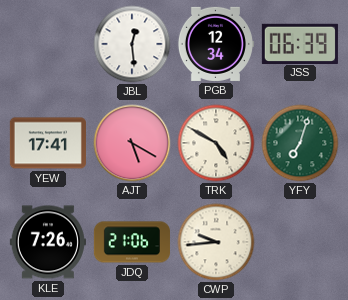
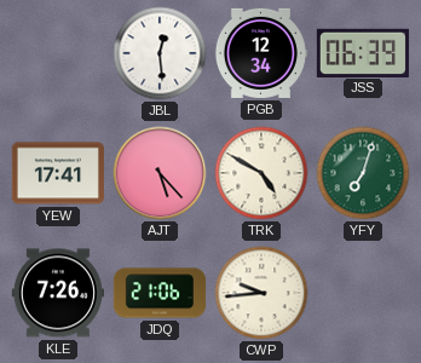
AJT: 5:20 -> 5:23 (160, 173)
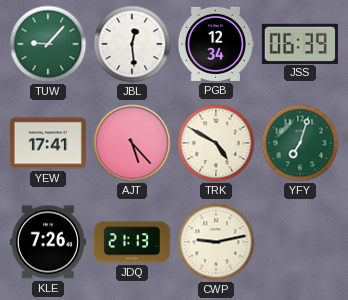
TUW: none -> 9:07 (48, 44)
JDQ: 21:06 -> 21:13 (132, 242)
CWP: 9:44 -> 9:13 (216, 242)
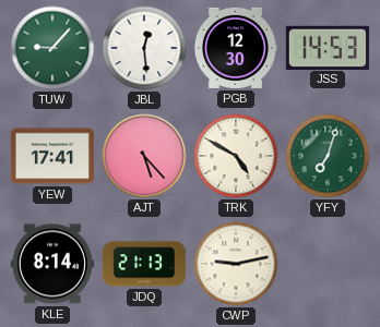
PGB: 12:34 -> 12:30 (235, 48)
JSS: 06:39 -> 14:53 (328, 47)
KLE: 7:26 -> 8:14 (52, 264)
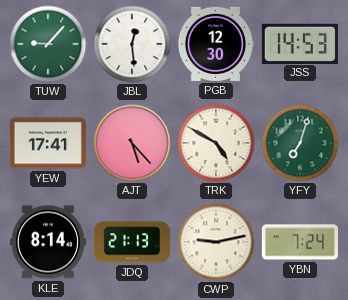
YBN: none -> 7:24 (300, 242)
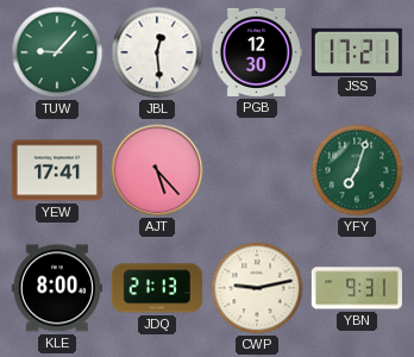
JSS: 14:53 -> 17:21 (357, 51)
TRK: 4:50 -> none (216, 143)
KLE: 8:14 -> 8:00 (57, 288)
YBN: 7:24 -> 9:31 (357, 288)
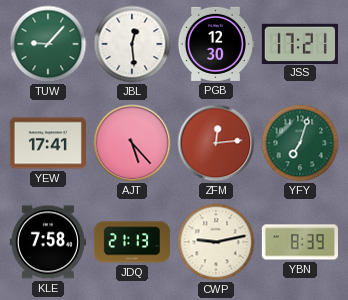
ZFM: none -> 12:14 (216, 143)
KLE: 8:00 -> 7:58 (48, 242)
YBN: 9:31 -> 8:39 (300, 242)
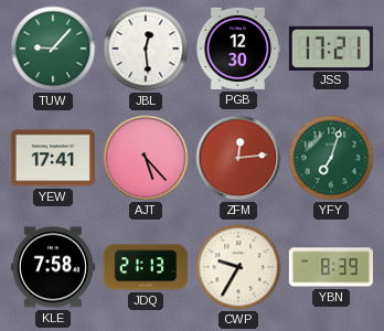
CWP: 9:13 -> 9:35 (238, 267)
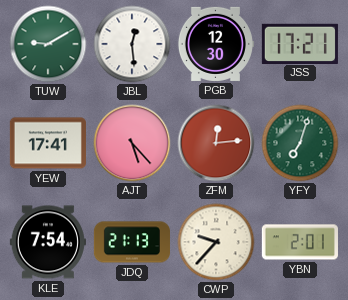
TUW: 9:07 -> 9:10 (48, 44)
KLE: 7:58 -> 7:54 (48, 242)
CWP: 9:35 -> 9:37 (216, 242)
YBN: 8:39 -> 2:01 (300, 242)
